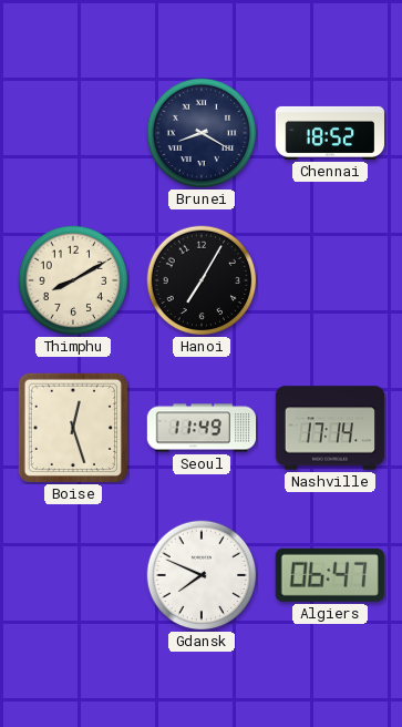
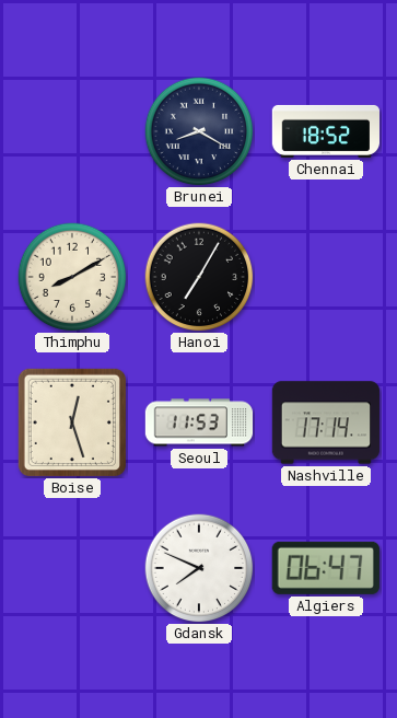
Seoul: 11:49 -> 11:53 (199, 422)
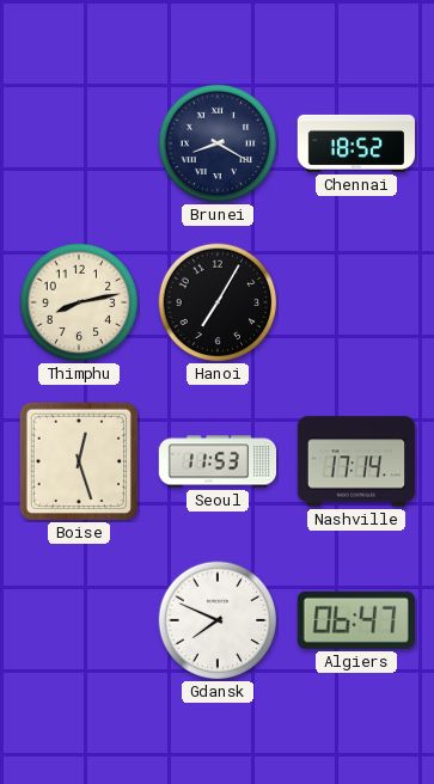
Thimphu: 8:10 -> 8:13 (79, 302)
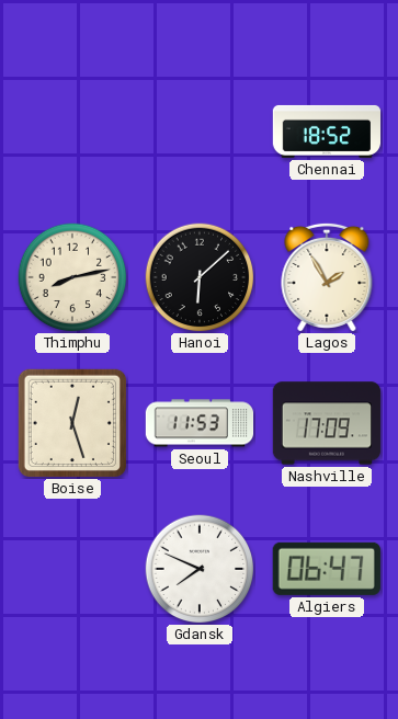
Brunei: 8:20 -> none (218, 143)
Hanoi: 7:05 -> 6:08 (200, 277)
Lagos: none -> 1:55 (327, 277)
Nashville: 17:14 -> 17:09 (327, 423)
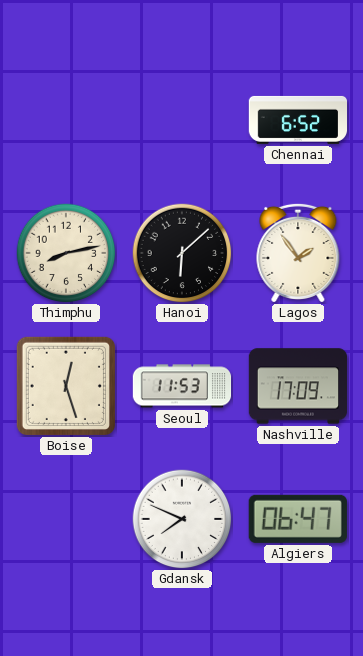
Chennai: 18:52 -> 6:52 (298, 120)
Lagos: 1:55 -> 1:54 (298, 253)
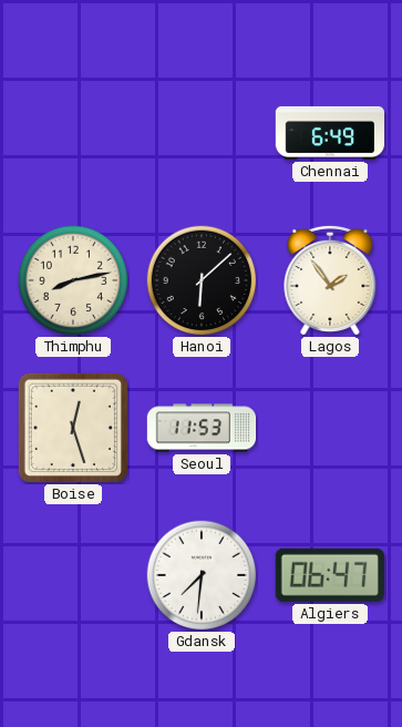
Chennai: 6:52 -> 6:49 (330, 133)
Nashville: 17:09 -> none (298, 386)
Gdansk: 7:49 -> 7:31 (202, 575)
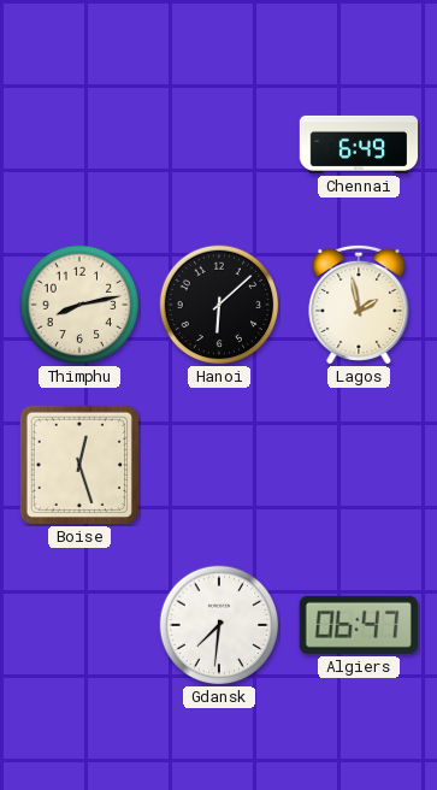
Lagos: 1:54 -> 1:58 (359, 305)
Seoul: 11:53 -> none (202, 428)
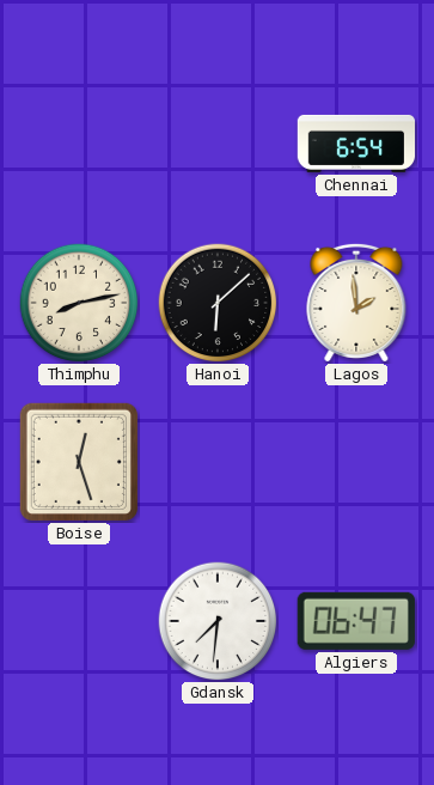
Chennai: 6:49 -> 6:54 (356, 144)
Lagos: 1:58 -> 1:59 (356, 303)
